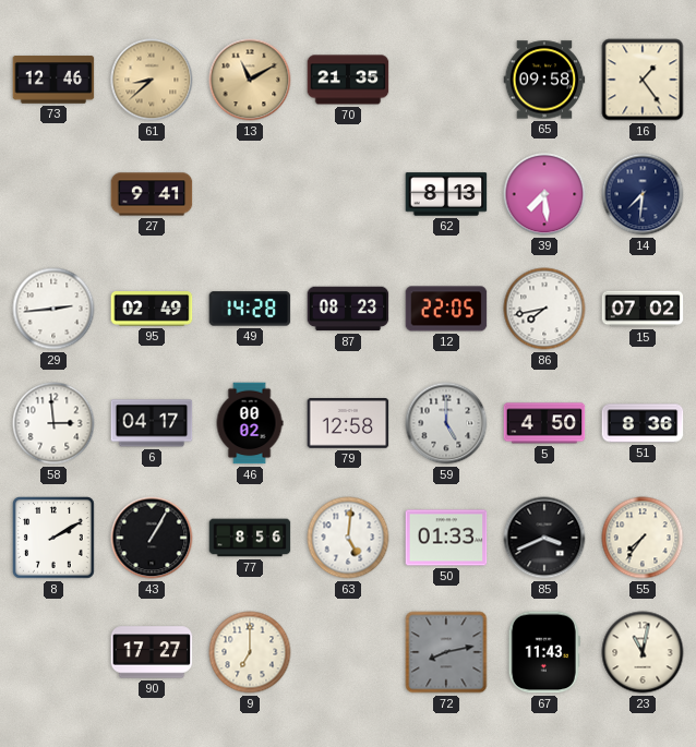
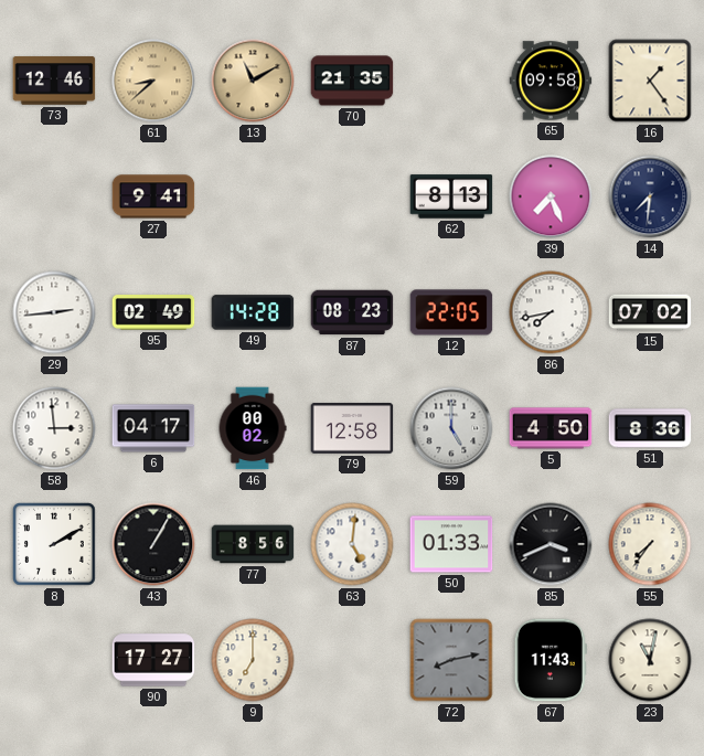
39: 7:29 -> 7:26 (551, 196)
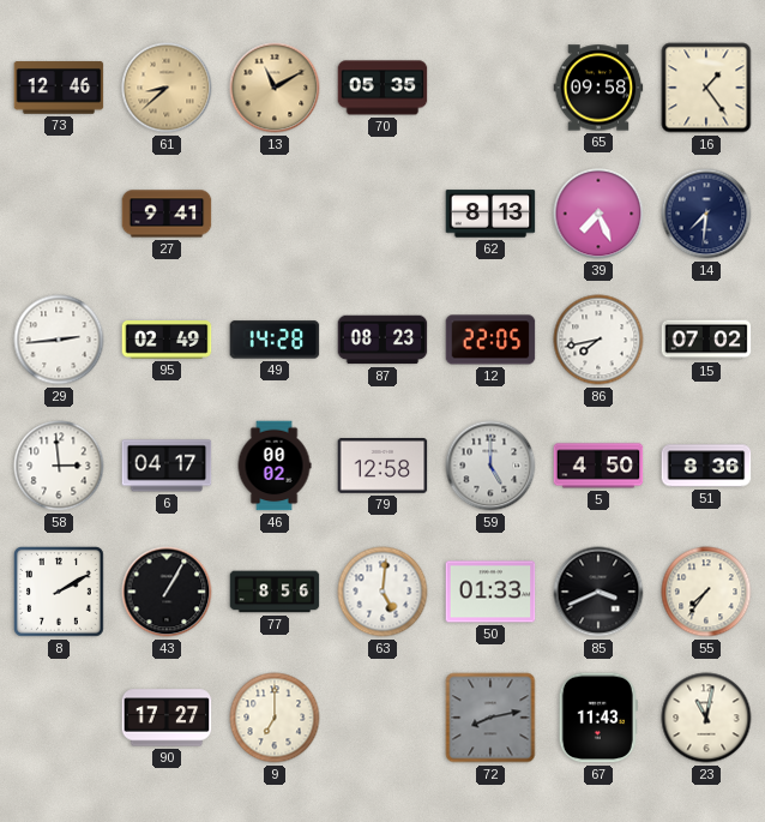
70: 21:35 -> 05:35 (382, 88)
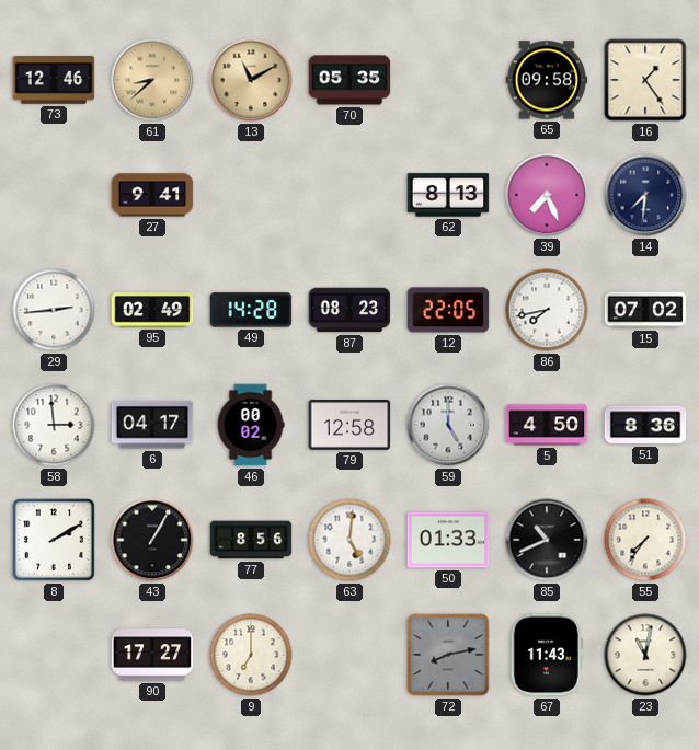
85: 3:41 -> 10:41 (547, 540)
